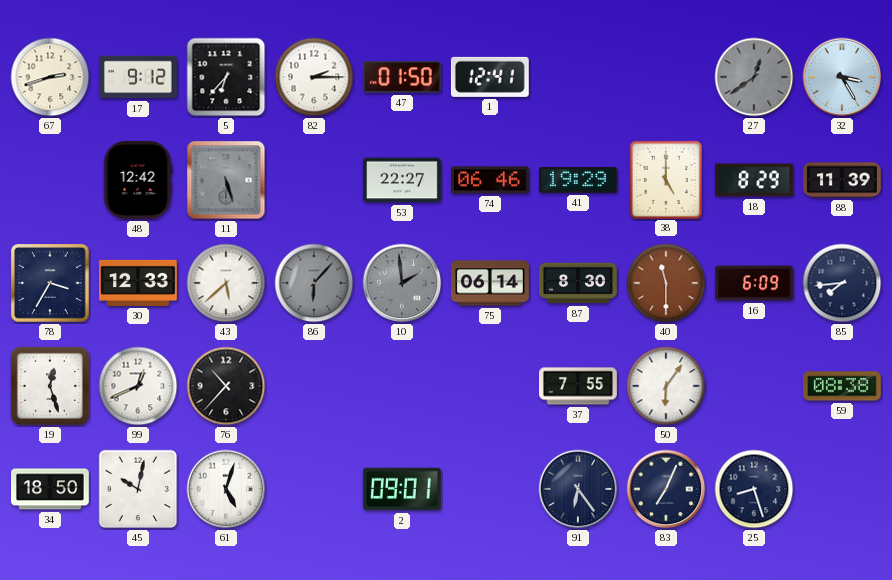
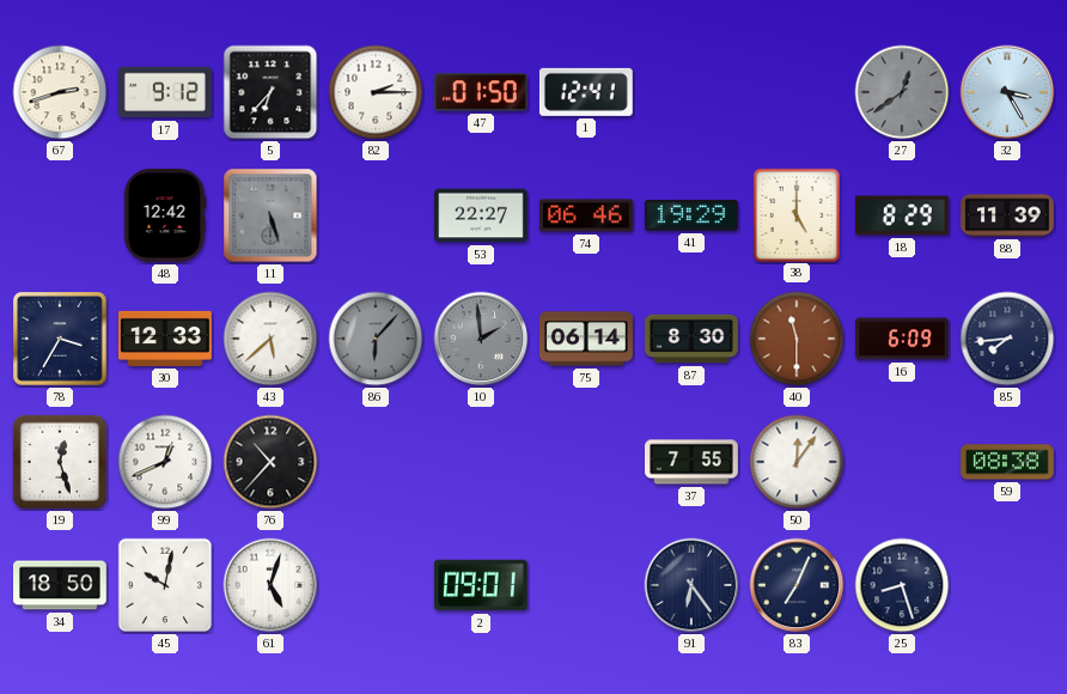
50: 6:06 -> 12:06 (797, 462)
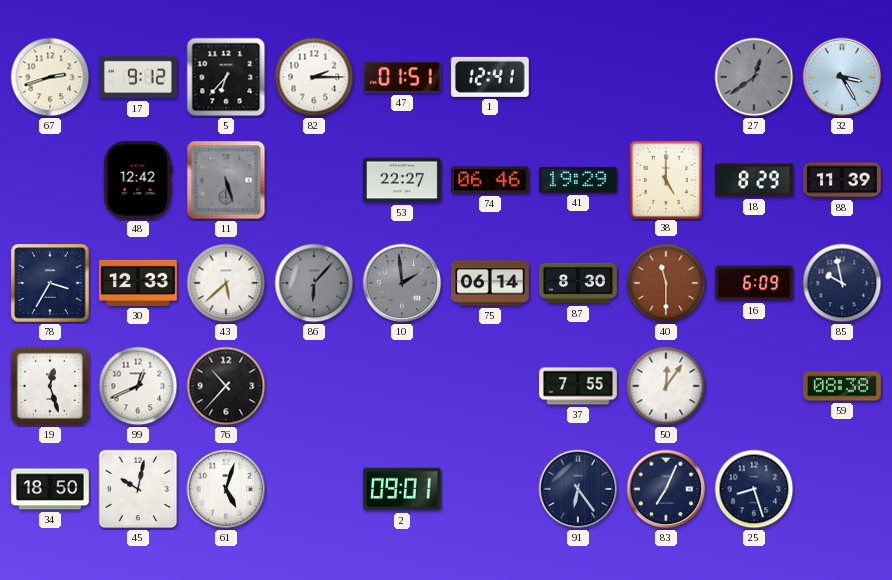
47: 01:50 -> 01:51 (402, 77)
85: 7:44 -> 9:58 (842, 283)
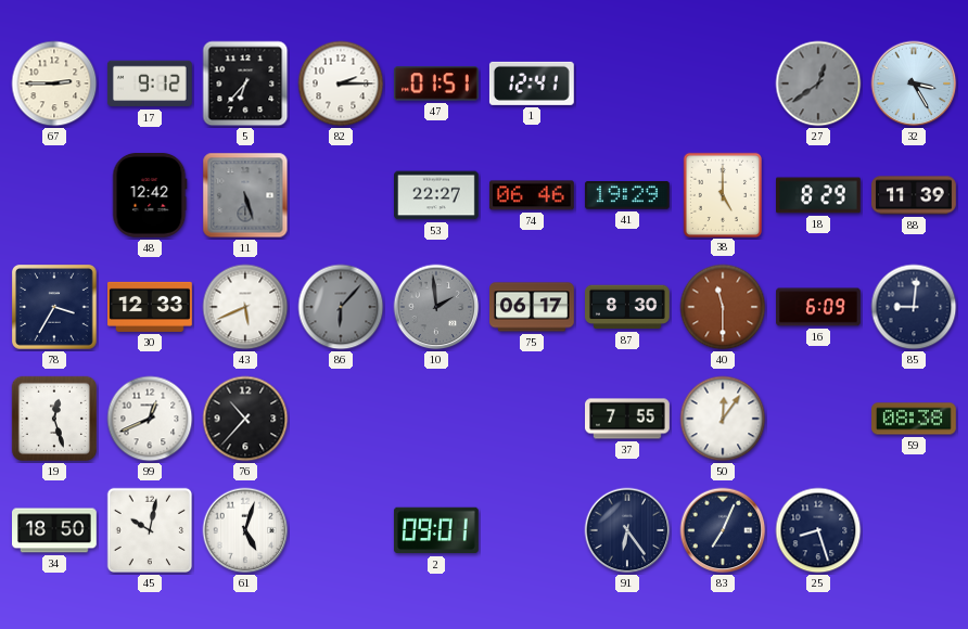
67: 2:42 -> 2:45 (54, 84)
43: 5:38 -> 5:41 (245, 307)
75: 06:14 -> 06:17 (533, 307)
85: 9:58 -> 9:01 (914, 307)
